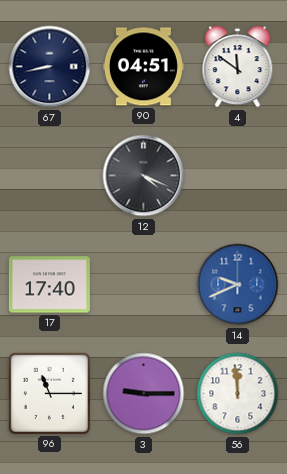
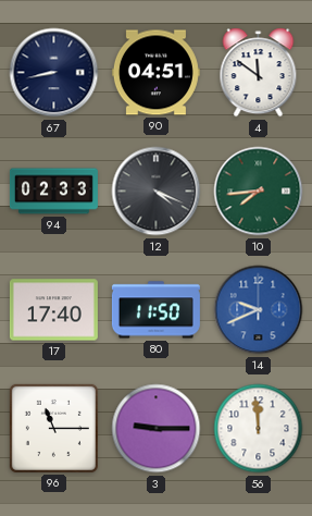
94: none -> 02:33 (53, 192)
10: none -> 7:44 (259, 192)
80: none -> 11:50 (155, 310)
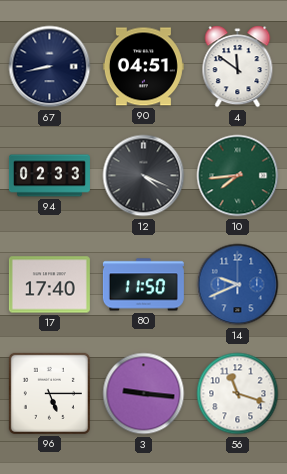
96: 11:15 -> 5:15 (49, 393)
3: 9:15 -> 9:16 (144, 394)
56: 11:59 -> 11:18 (238, 394)
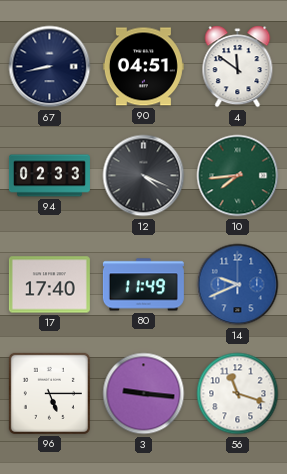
80: 11:50 -> 11:49 (143, 285)
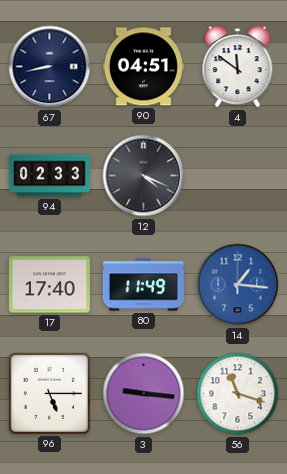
10: 7:44 -> none (238, 176)
14: 9:41 -> 1:16 (238, 285)
